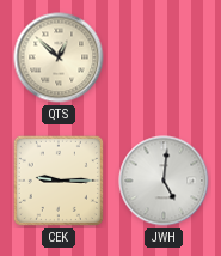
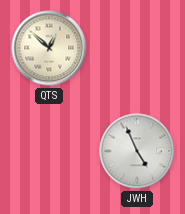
CEK: 9:15 -> none (59, 181)
JWH: 5:01 -> 4:56 (137, 151)
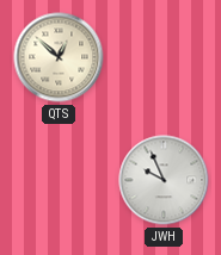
JWH: 4:56 -> 9:56 (164, 180)
